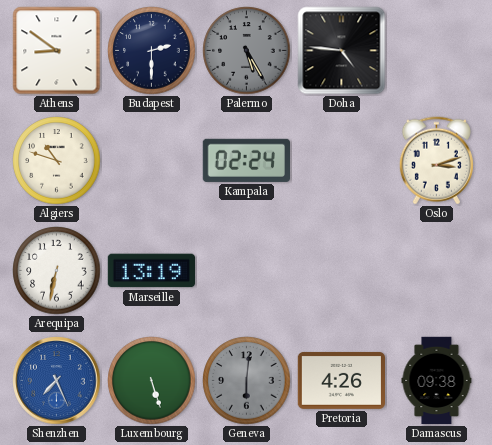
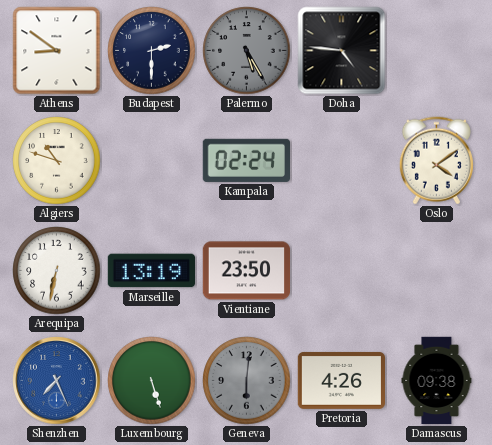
Oslo: 3:12 -> 4:09 (436, 161)
Vientiane: none -> 23:50 (247, 271)
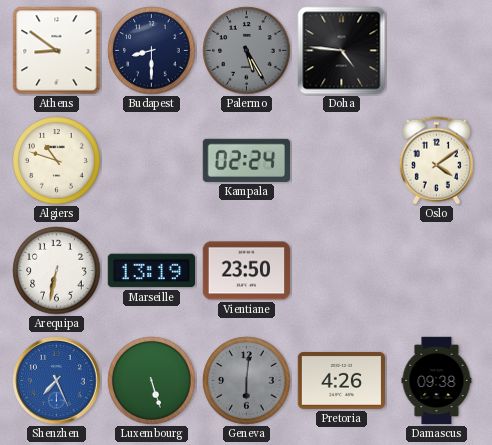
Budapest: 2:30 -> 8:30 (152, 51)
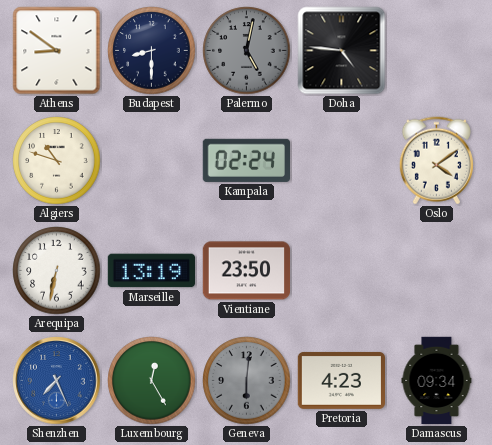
Palermo: 5:25 -> 5:02 (247, 51)
Luxembourg: 5:27 -> 12:25 (152, 381)
Pretoria: 4:26 -> 4:23 (342, 380)
Damascus: 09:38 -> 09:34 (437, 381)
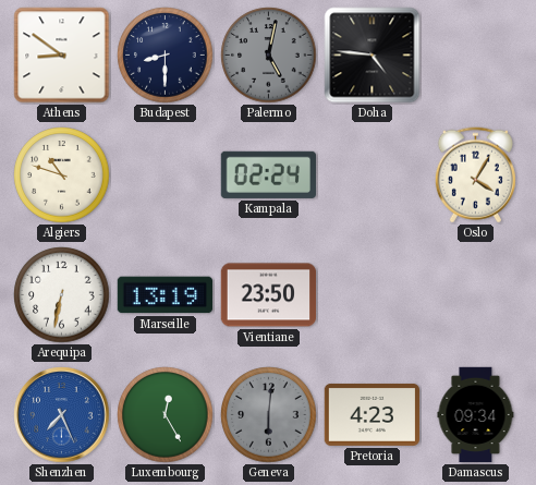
Oslo: 4:09 -> 4:05 (475, 175)
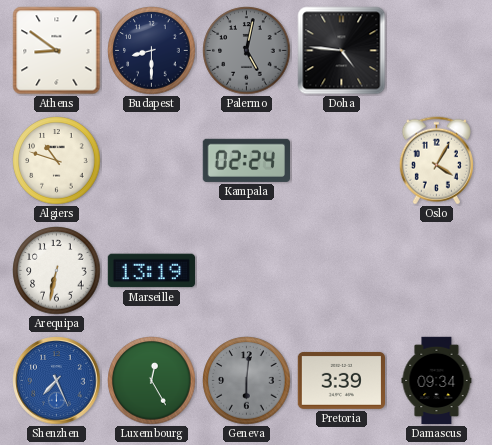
Vientiane: 23:50 -> none (269, 295)
Pretoria: 4:23 -> 3:39 (342, 380)
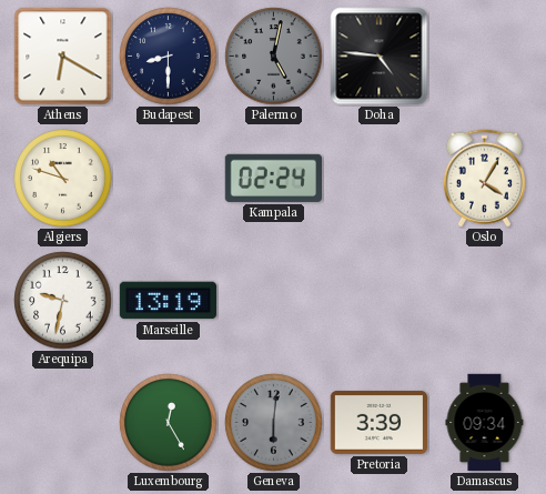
Athens: 8:51 -> 6:20 (63, 57)
Arequipa: 6:32 -> 9:32 (63, 301)
Shenzhen: 7:26 -> none (57, 381)
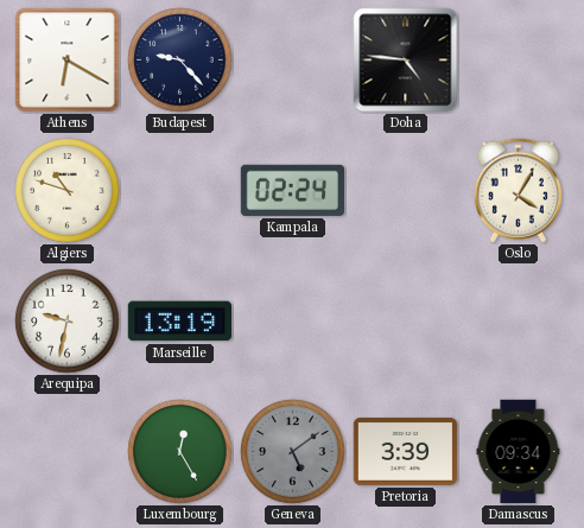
Budapest: 8:30 -> 9:23 (180, 61)
Palermo: 5:02 -> none (274, 57)
Geneva: 6:01 -> 5:09 (293, 452)
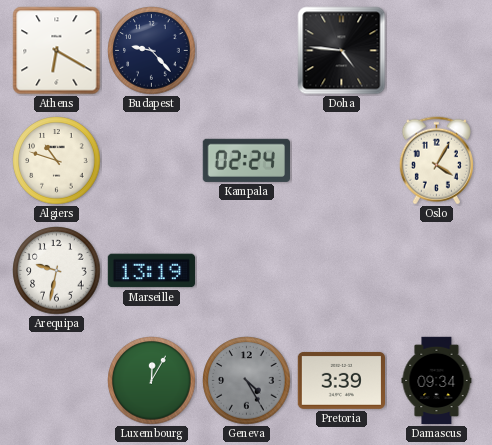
Luxembourg: 12:25 -> 12:05 (152, 381)
Geneva: 5:09 -> 4:25 (247, 381)
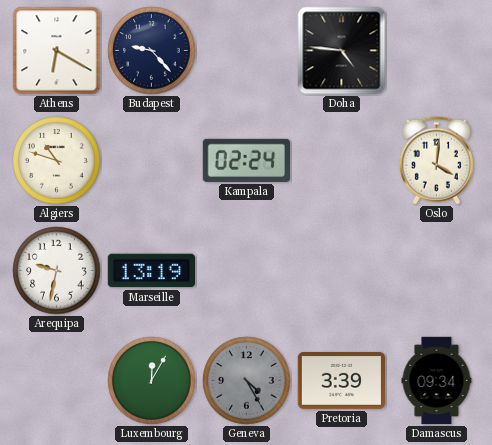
Oslo: 4:05 -> 4:01 (436, 161)
